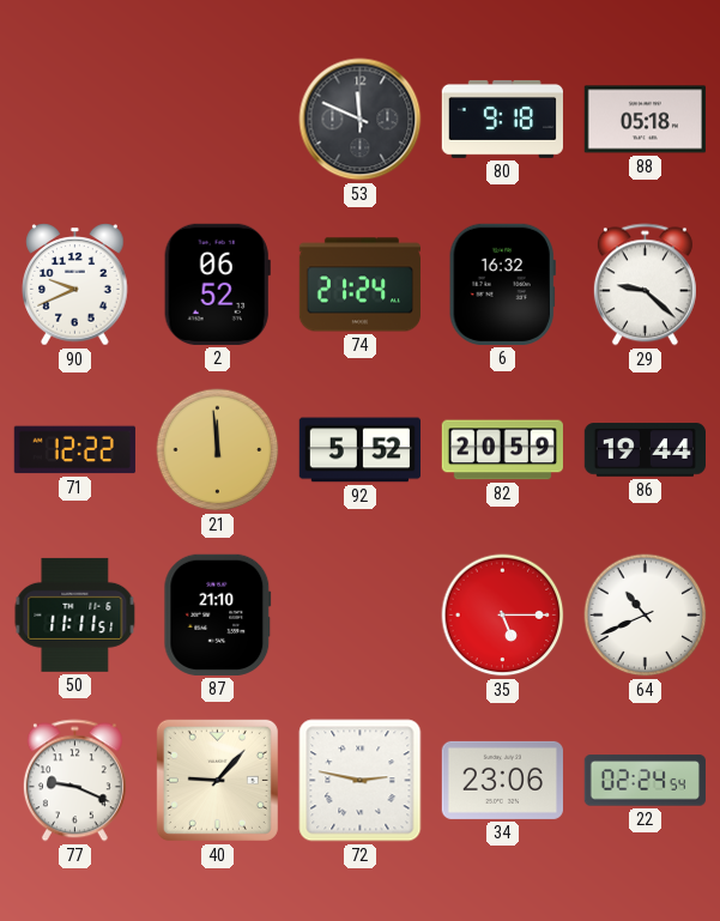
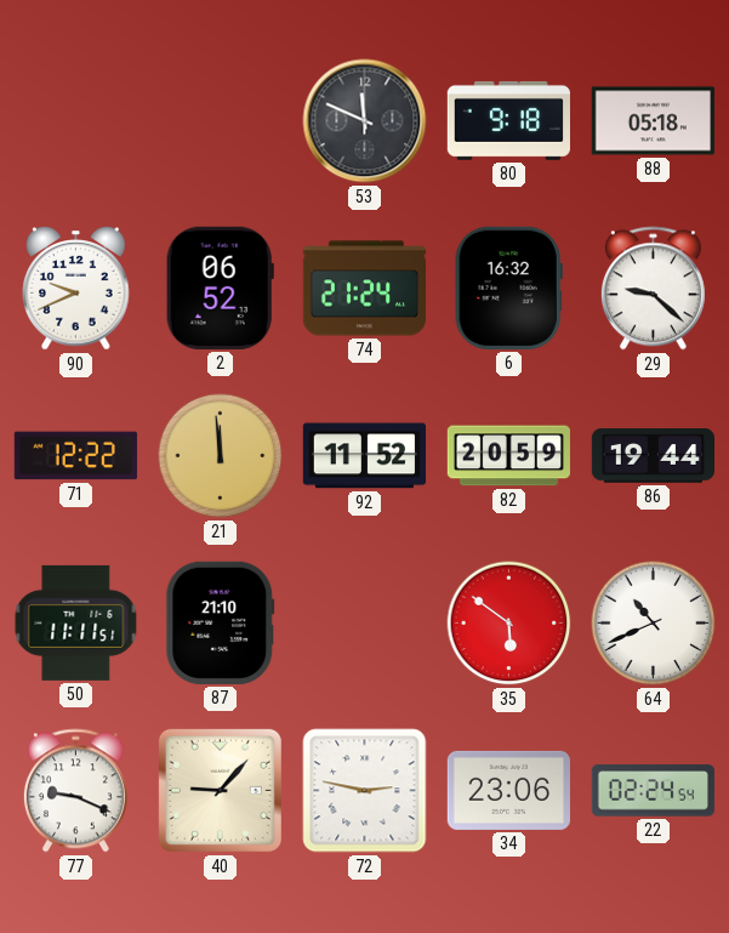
92: 5:52 -> 11:52 (364, 456)
35: 5:15 -> 5:51 (509, 624)
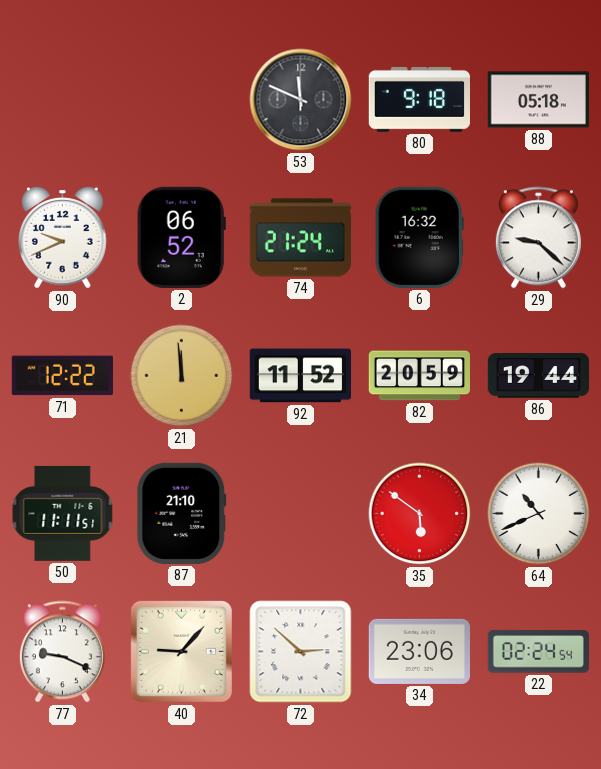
72: 2:47 -> 2:52 (301, 652)
